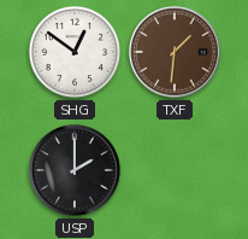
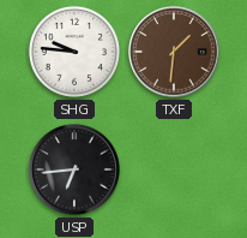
SHG: 12:51 -> 9:46 (74, 52)
USP: 2:00 -> 6:44 (74, 169)
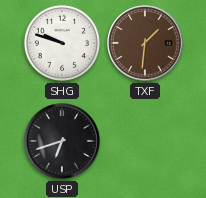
SHG: 9:46 -> 9:48 (62, 43)
USP: 6:44 -> 6:42 (62, 141)
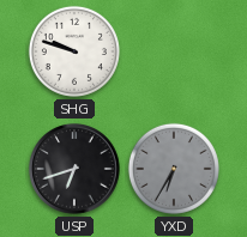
TXF: 1:31 -> none (145, 43)
YXD: none -> 6:35 (174, 169)
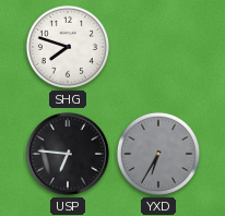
SHG: 9:48 -> 7:48 (68, 47)
USP: 6:42 -> 6:46 (68, 154)
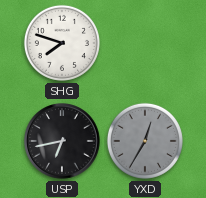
USP: 6:46 -> 6:43 (62, 141)
YXD: 6:35 -> 12:35 (145, 141)
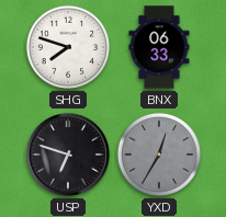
BNX: none -> 06:33 (159, 47)
USP: 6:43 -> 6:48 (68, 155)
